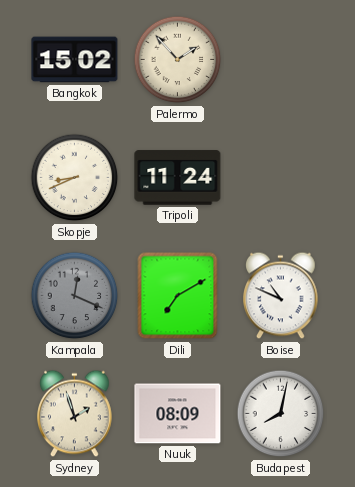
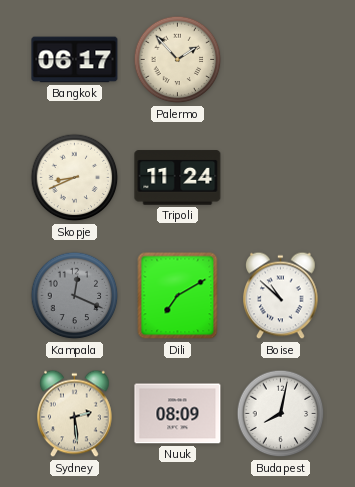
Bangkok: 15:02 -> 06:17 (75, 60)
Boise: 10:49 -> 10:52 (281, 296)
Sydney: 1:57 -> 2:29 (75, 414)
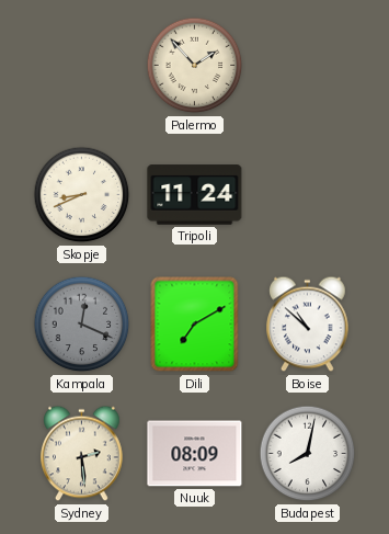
Bangkok: 06:17 -> none (75, 60)
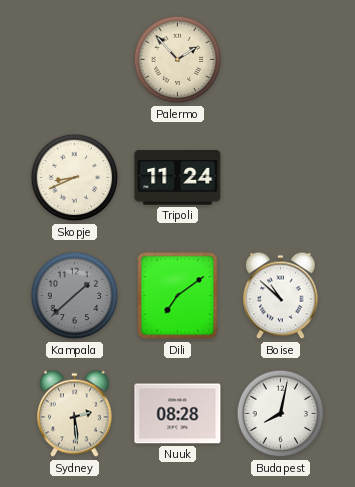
Kampala: 12:19 -> 1:38 (75, 296)
Dili: 7:10 -> 7:09 (178, 296)
Nuuk: 08:09 -> 08:28 (178, 414)
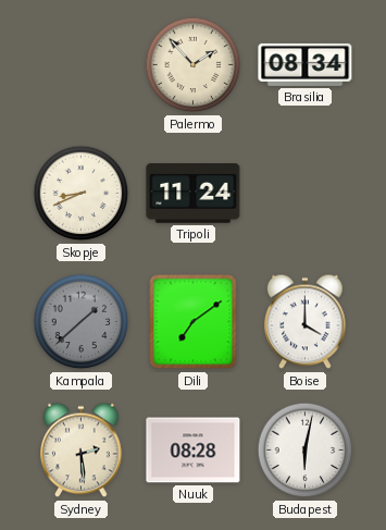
Brasilia: none -> 08:34 (306, 64)
Boise: 10:52 -> 4:00 (306, 322)
Budapest: 8:02 -> 6:02 (306, 451)
